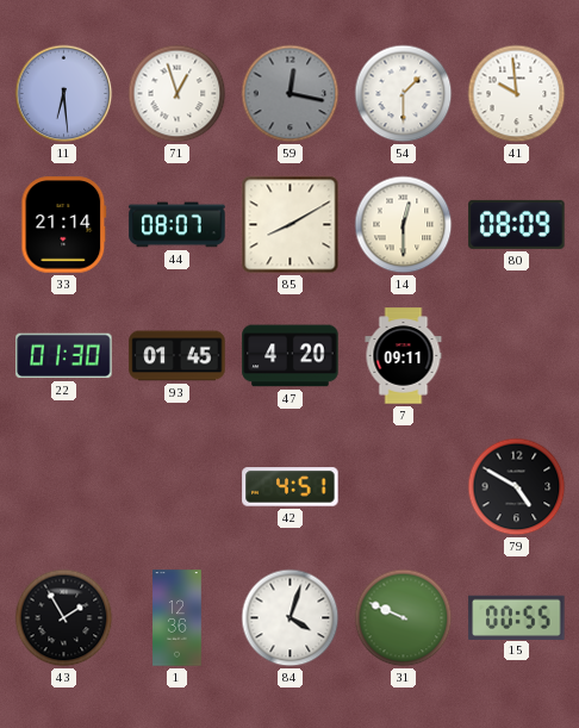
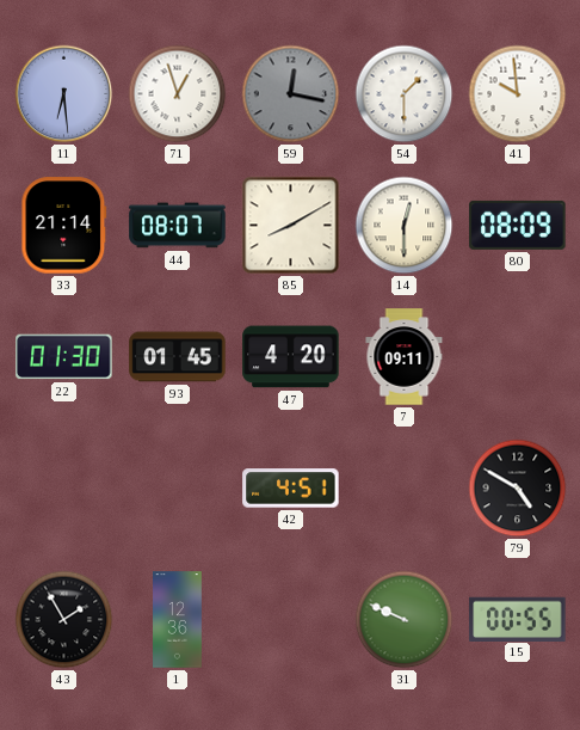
84: 4:03 -> none (291, 618)
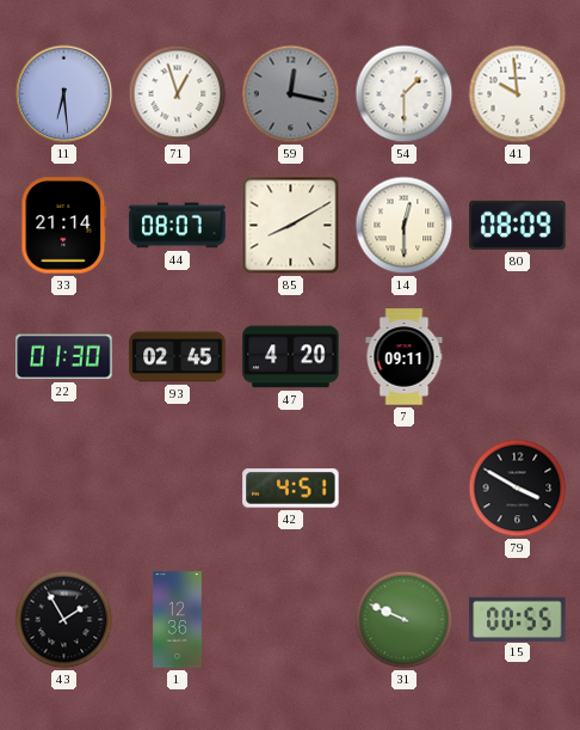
93: 01:45 -> 02:45 (178, 357)
79: 4:50 -> 3:50 (518, 489)
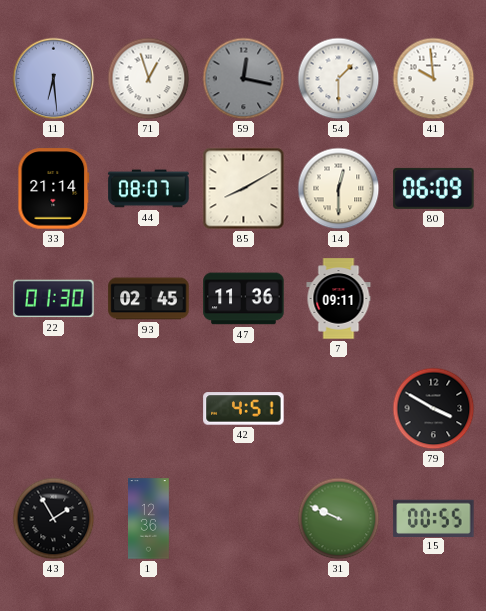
80: 08:09 -> 06:09 (434, 188)
47: 4:20 -> 11:36 (244, 299)
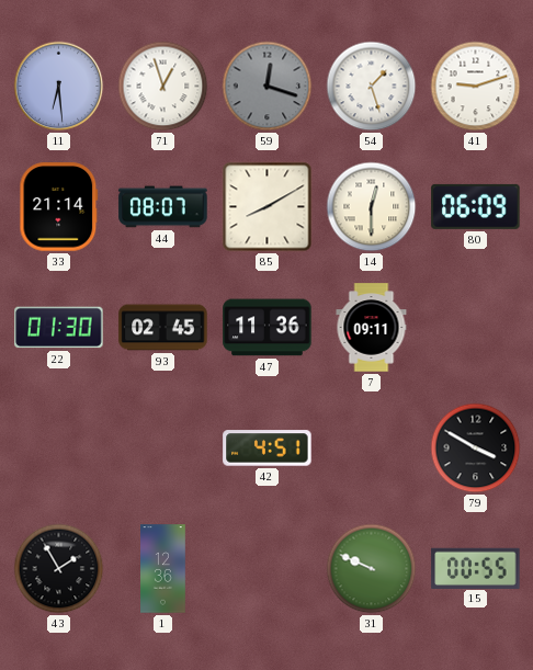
59: 12:17 -> 12:18 (268, 87)
54: 1:30 -> 1:27 (372, 87)
41: 9:59 -> 9:12 (476, 87)
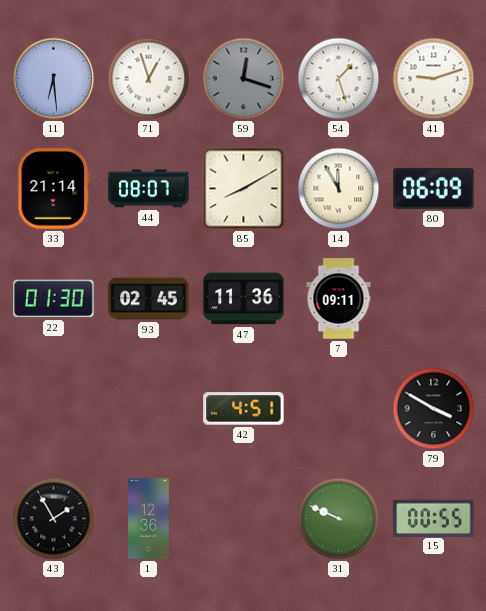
14: 12:30 -> 11:55 (339, 189)
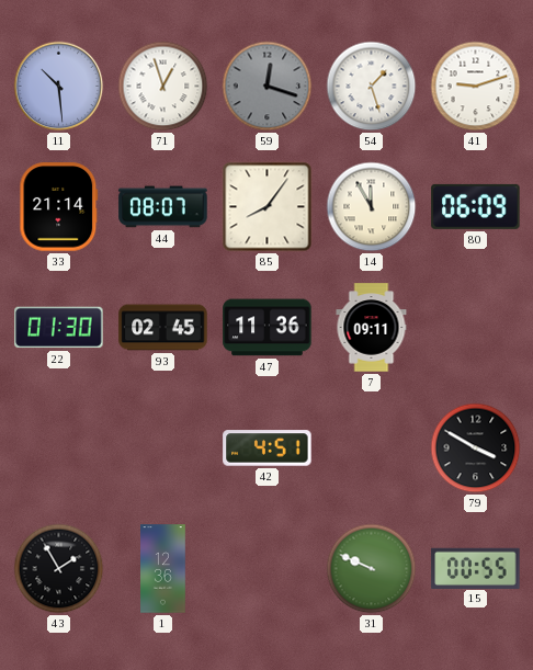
11: 6:29 -> 10:29 (59, 87)
85: 8:10 -> 8:06 (268, 207)
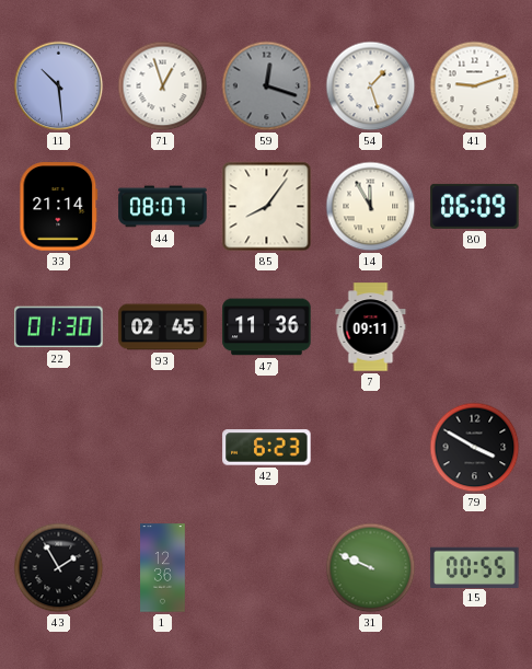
42: 4:51 -> 6:23 (267, 448)
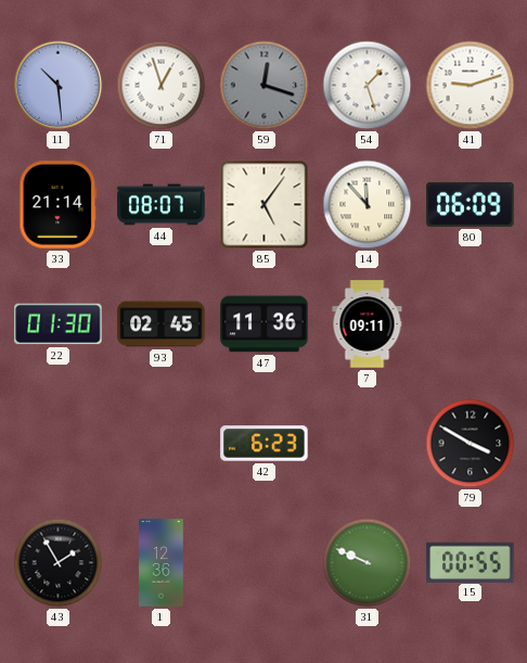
85: 8:06 -> 5:06 (265, 205)
14: 11:55 -> 11:53 (368, 205)
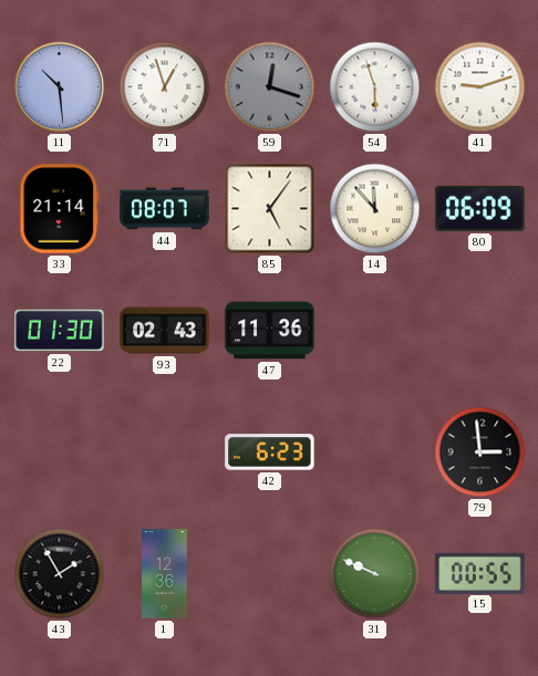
54: 1:27 -> 5:57 (375, 87)
93: 02:45 -> 02:43 (165, 331)
7: 09:11 -> none (368, 324)
79: 3:50 -> 2:59 (480, 453)
